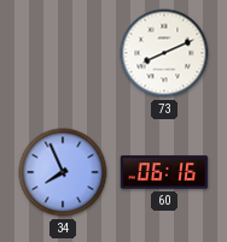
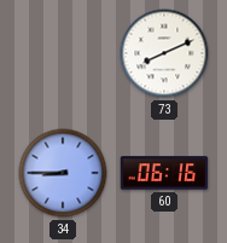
34: 7:56 -> 8:45 (63, 173)
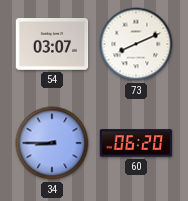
54: none -> 03:07 (52, 45)
60: 06:16 -> 06:20 (136, 143)
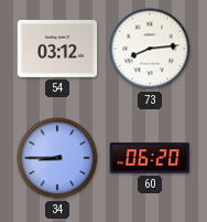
54: 03:07 -> 03:12 (57, 50)
73: 8:11 -> 8:14 (150, 49)
